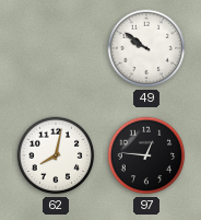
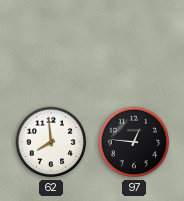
49: 9:51 -> none (146, 48)
62: 8:02 -> 7:59 (51, 142)
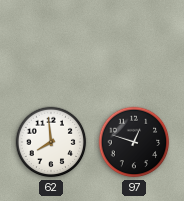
97: 12:46 -> 12:48 (134, 142)
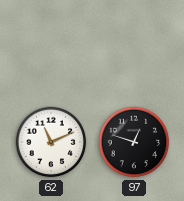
62: 7:59 -> 11:11 (51, 142)
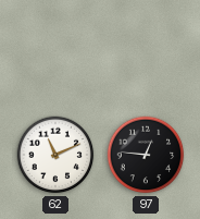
97: 12:48 -> 12:46 (146, 155)
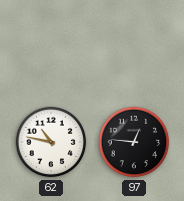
62: 11:11 -> 10:47 (51, 142)
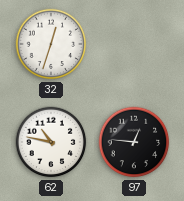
32: none -> 12:33 (51, 44)
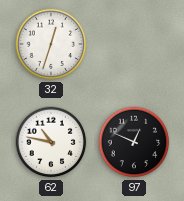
97: 12:46 -> 12:49 (134, 142)
